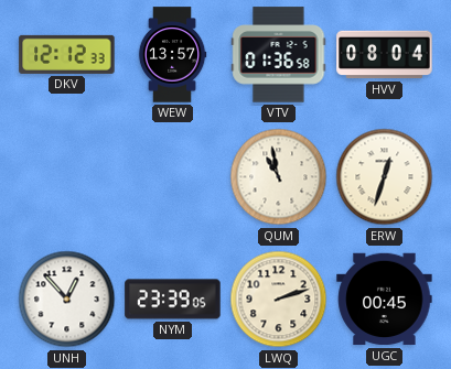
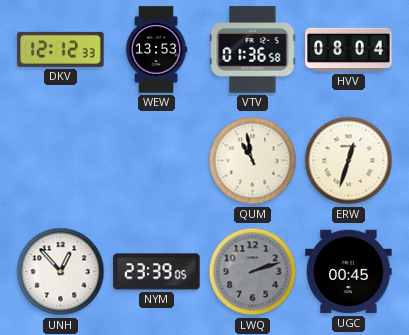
WEW: 13:57 -> 13:53 (156, 50)
LWQ dial: cream -> grey (253, 272)
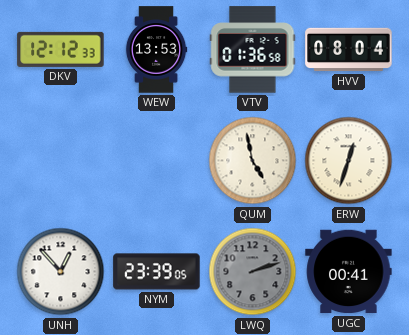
QUM: 10:58 -> 4:58 (253, 161)
UGC: 00:45 -> 00:41 (349, 272)
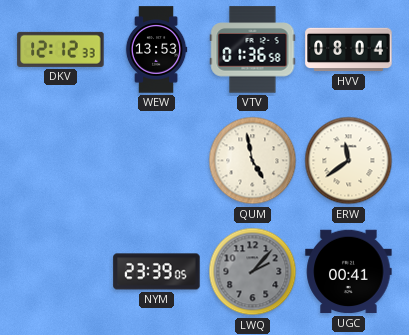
ERW: 12:33 -> 11:39 (349, 161)
UNH: 12:53 -> none (61, 272)
LWQ: 2:12 -> 2:07 (253, 272)
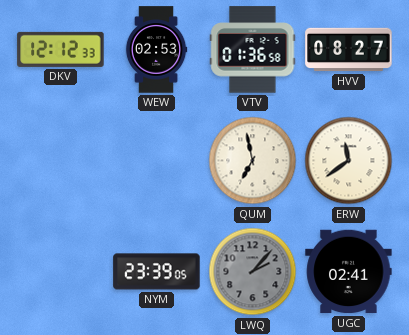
WEW: 13:53 -> 02:53 (156, 50)
HVV: 08:04 -> 08:27 (349, 50)
QUM: 4:58 -> 6:58 (253, 161)
UGC: 00:41 -> 02:41 (349, 272)
